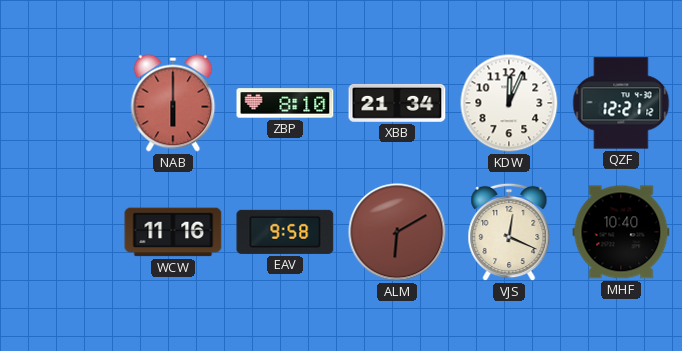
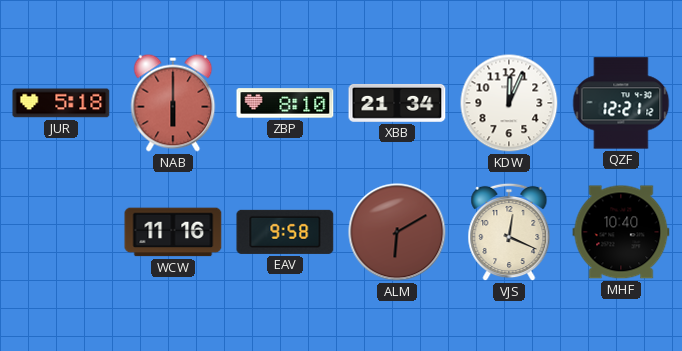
JUR: none -> 5:18 (61, 103)
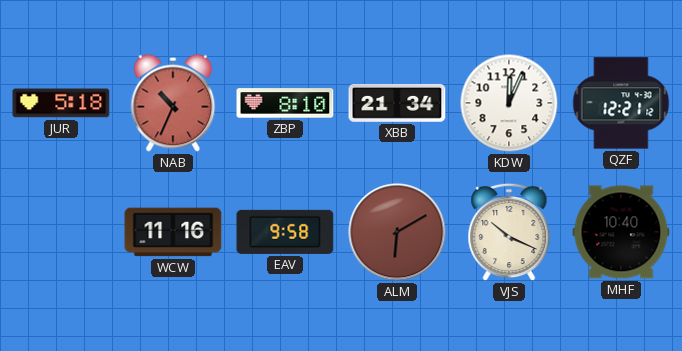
NAB: 6:00 -> 10:34 (173, 103)
VJS: 12:19 -> 10:19 (509, 232)
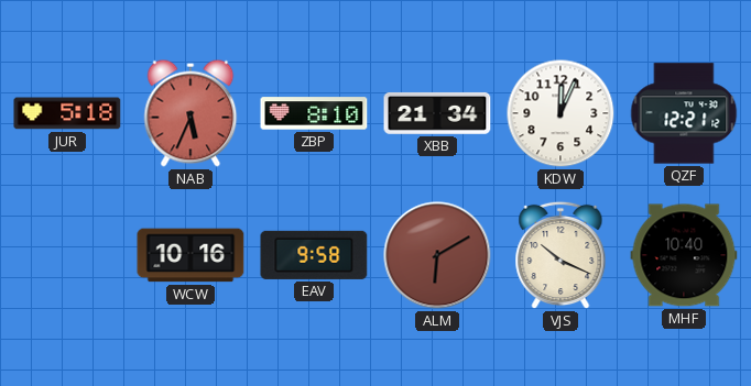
NAB: 10:34 -> 5:34 (191, 113)
WCW: 11:16 -> 10:16 (191, 255)
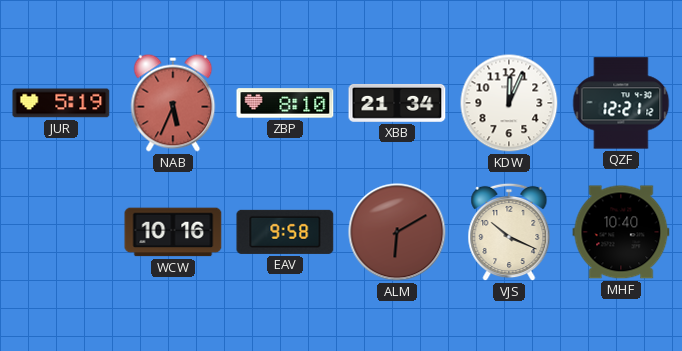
JUR: 5:18 -> 5:19 (61, 103)
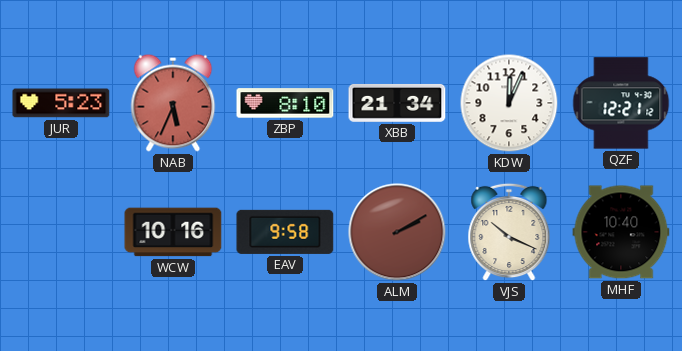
JUR: 5:19 -> 5:23 (61, 103)
ALM: 6:10 -> 2:10 (397, 232)
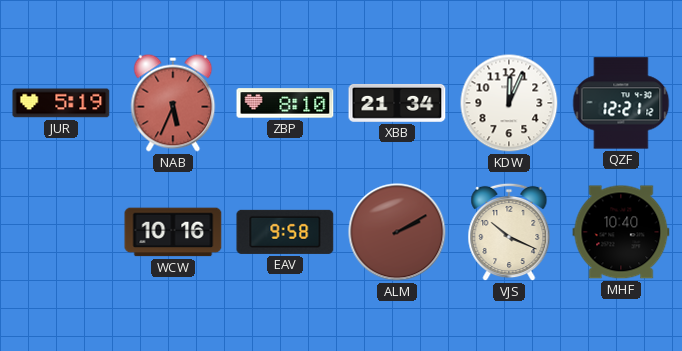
JUR: 5:23 -> 5:19 (61, 103)
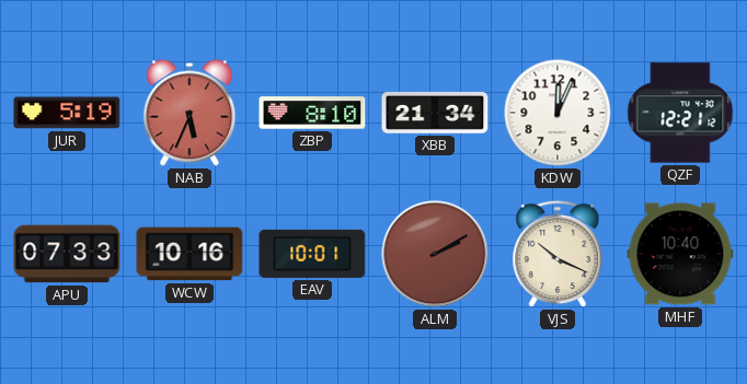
APU: none -> 07:33 (67, 254)
EAV: 9:58 -> 10:01 (312, 254)
